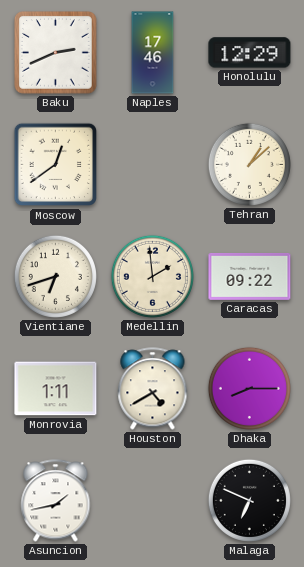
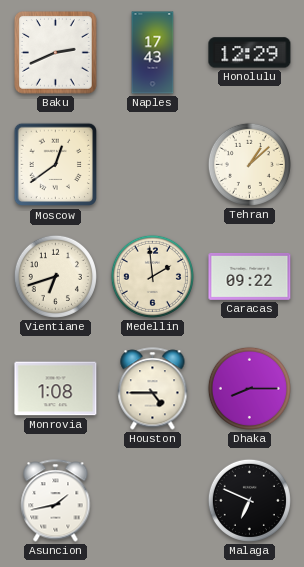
Naples: 17:46 -> 17:43 (153, 53)
Monrovia: 1:11 -> 1:08 (56, 389)
Houston: 4:40 -> 4:45 (153, 389)
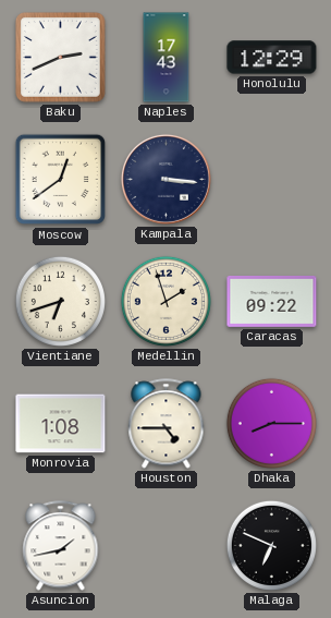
Kampala: none -> 3:16 (165, 179)
Tehran: 1:08 -> none (249, 164)
Medellin: 1:59 -> 1:57 (165, 301)
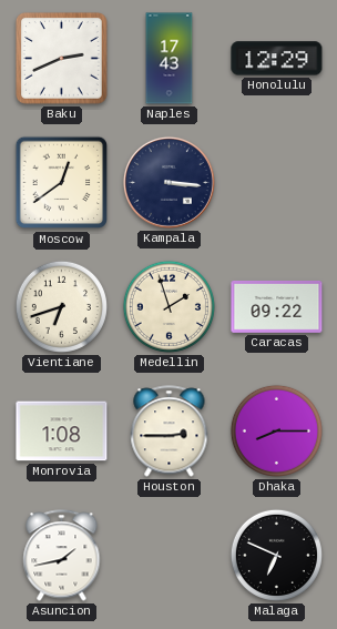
Houston: 4:45 -> 2:45 (170, 432)
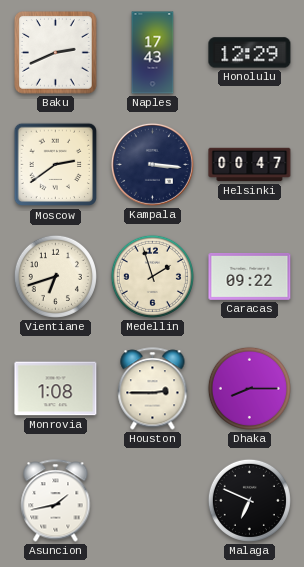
Moscow: 12:39 -> 2:39 (56, 165)
Helsinki: none -> 00:47 (250, 165)
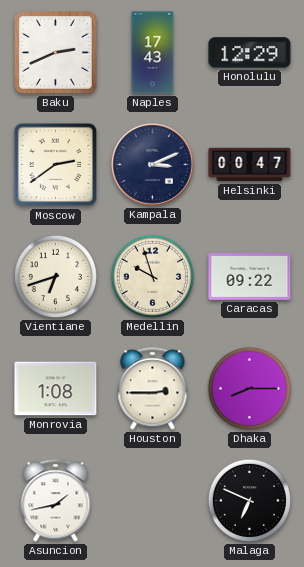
Kampala: 3:16 -> 3:11 (152, 164)
Medellin: 1:57 -> 9:57 (152, 276)
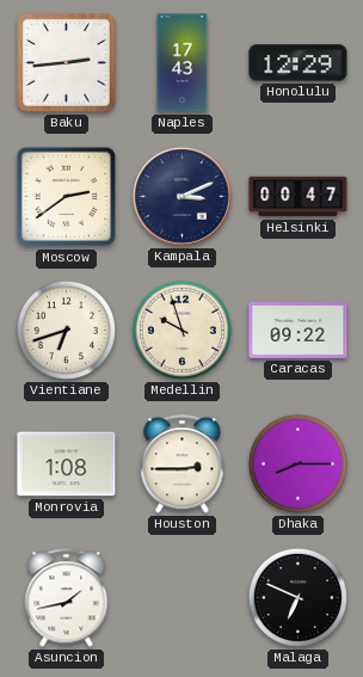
Baku: 2:41 -> 2:44 (67, 63)
